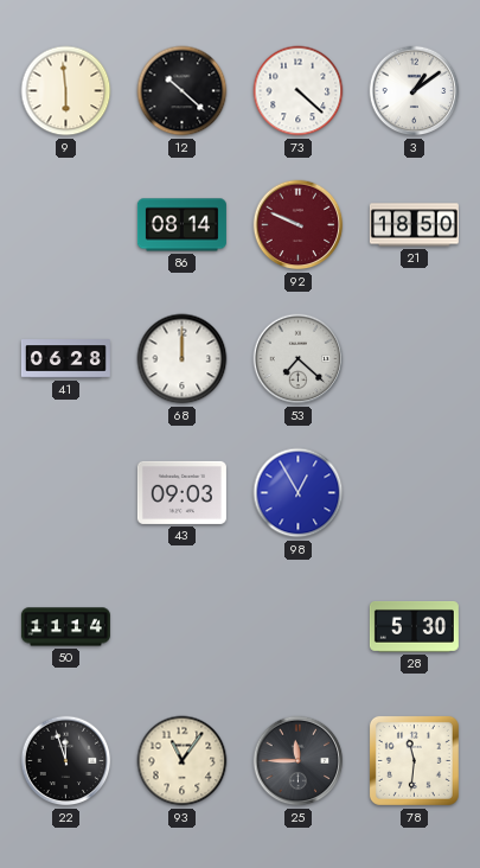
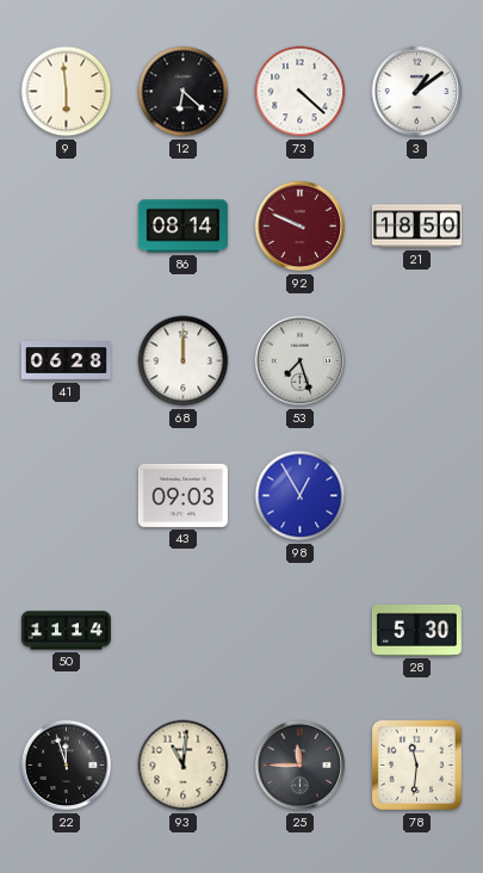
12: 10:22 -> 6:22 (184, 92)
53: 7:22 -> 7:27 (301, 361)
93: 11:06 -> 11:01 (184, 766)
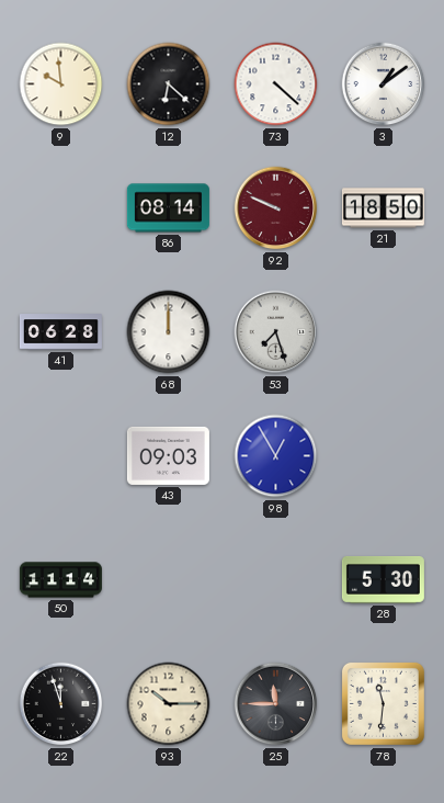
9: 5:59 -> 9:59 (61, 84)
93: 11:01 -> 10:15 (169, 704)
